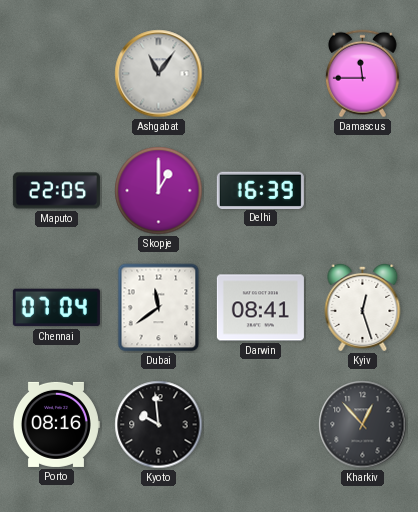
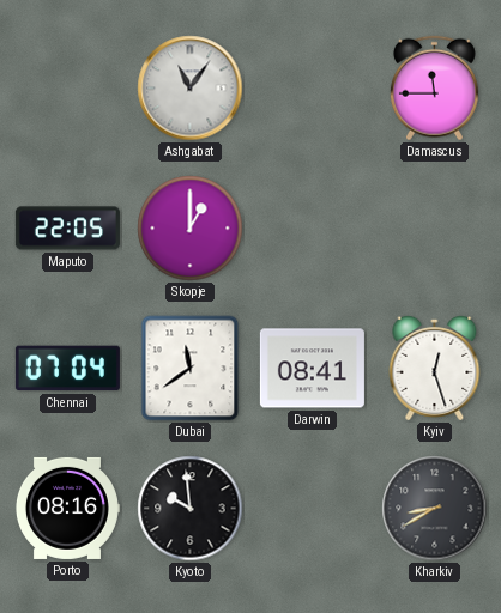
Delhi: 16:39 -> none (260, 190)
Kharkiv: 12:53 -> 8:40 (435, 509)
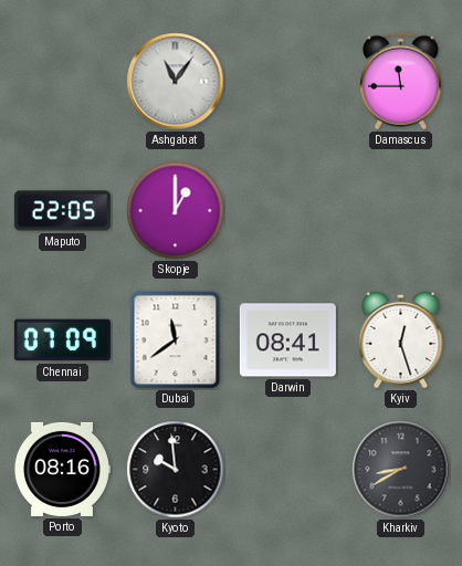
Chennai: 07:04 -> 07:09 (62, 340)
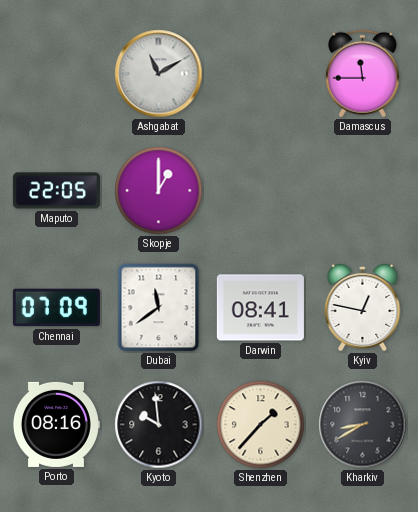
Ashgabat: 11:06 -> 11:10 (159, 74)
Kyiv: 12:27 -> 12:47 (363, 307)
Shenzhen: none -> 1:37 (261, 425)
